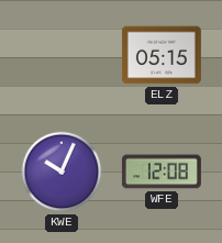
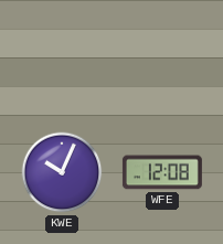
ELZ: 05:15 -> none (162, 55)
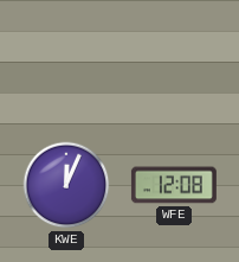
KWE: 10:04 -> 12:04 (66, 185)
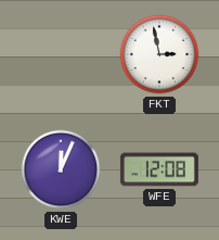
FKT: none -> 2:58 (159, 54)
